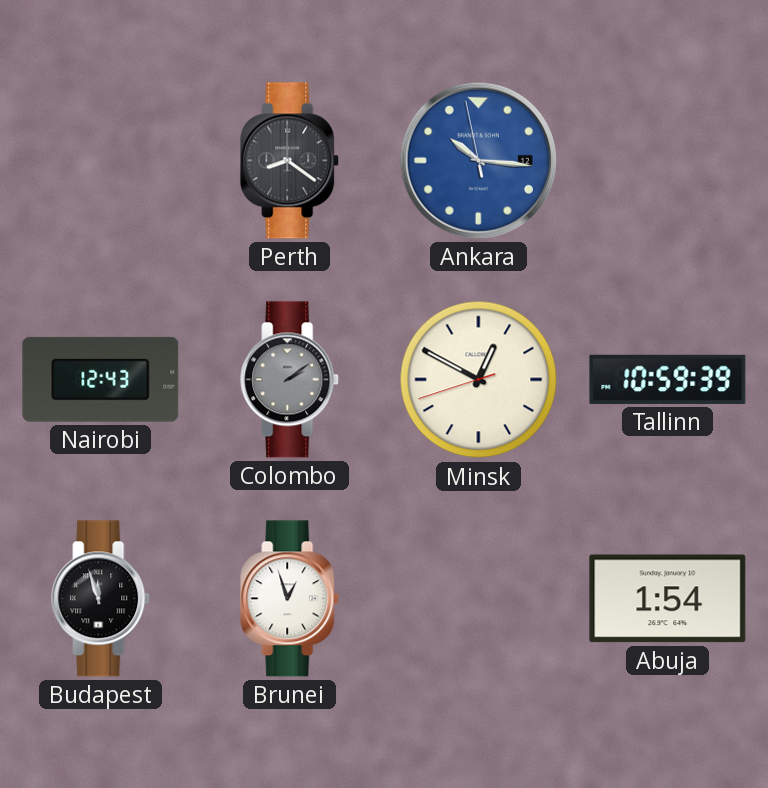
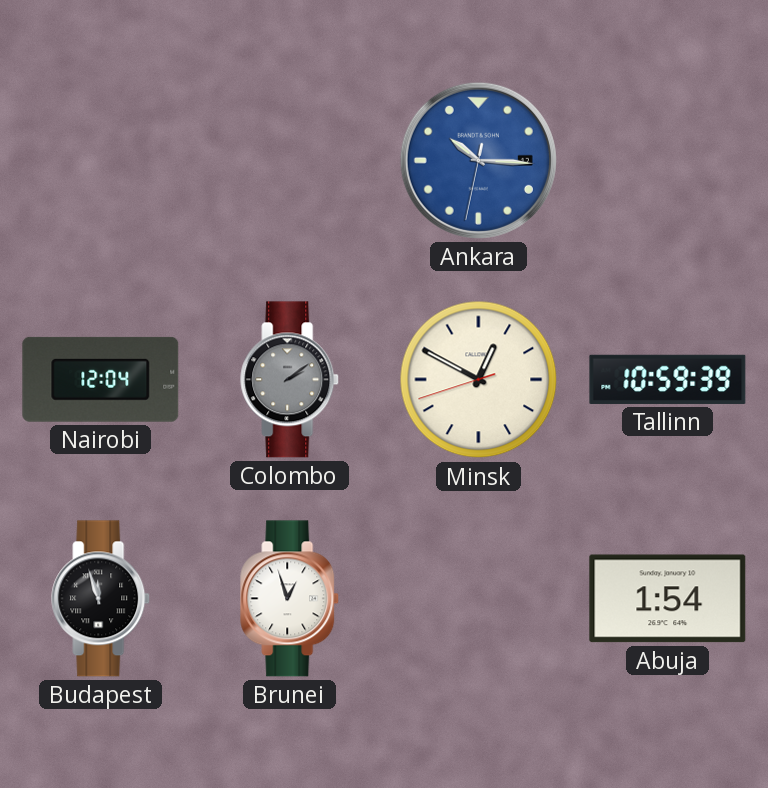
Perth: 8:21 -> none (290, 161)
Ankara: 10:15:58 -> 10:15:32 (478, 160)
Nairobi: 12:43 -> 12:04 (101, 379)
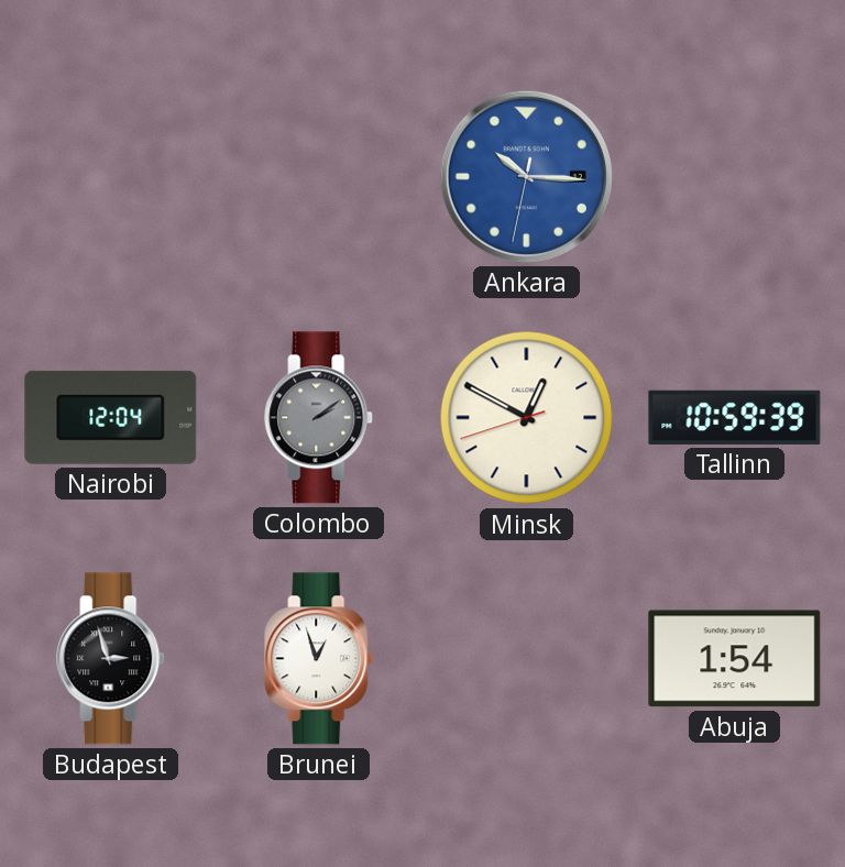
Budapest: 11:57 -> 2:57 (111, 659)
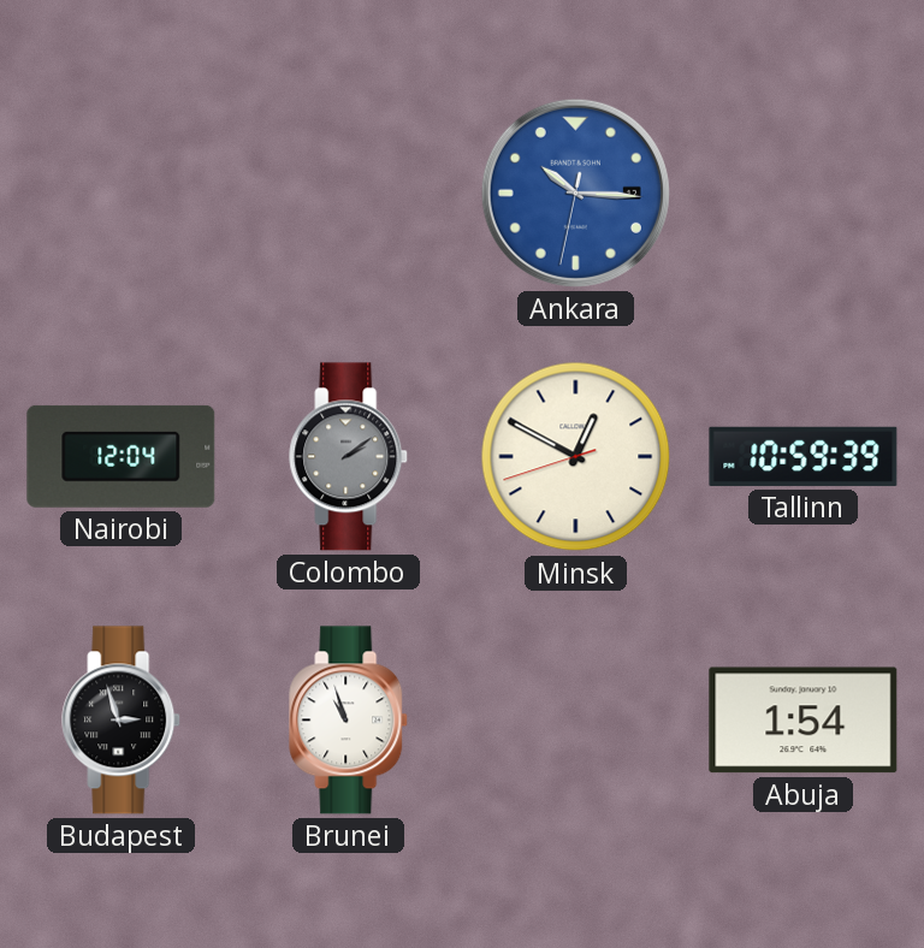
Brunei: 12:57 -> 10:57 (349, 721)
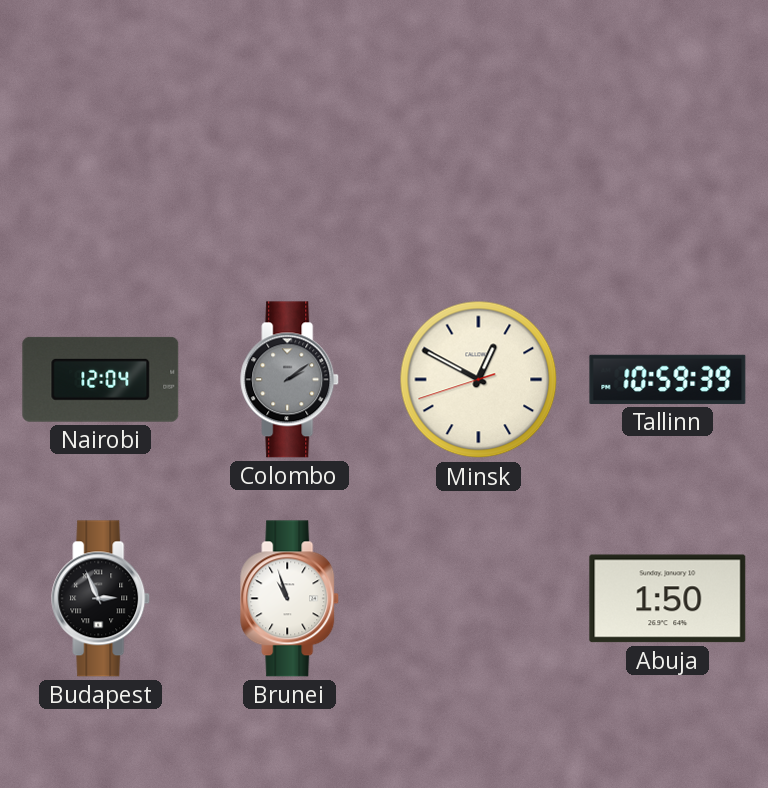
Ankara: 10:15 -> none (575, 192)
Budapest: 2:57 -> 2:56 (101, 599)
Abuja: 1:54 -> 1:50 (668, 599)
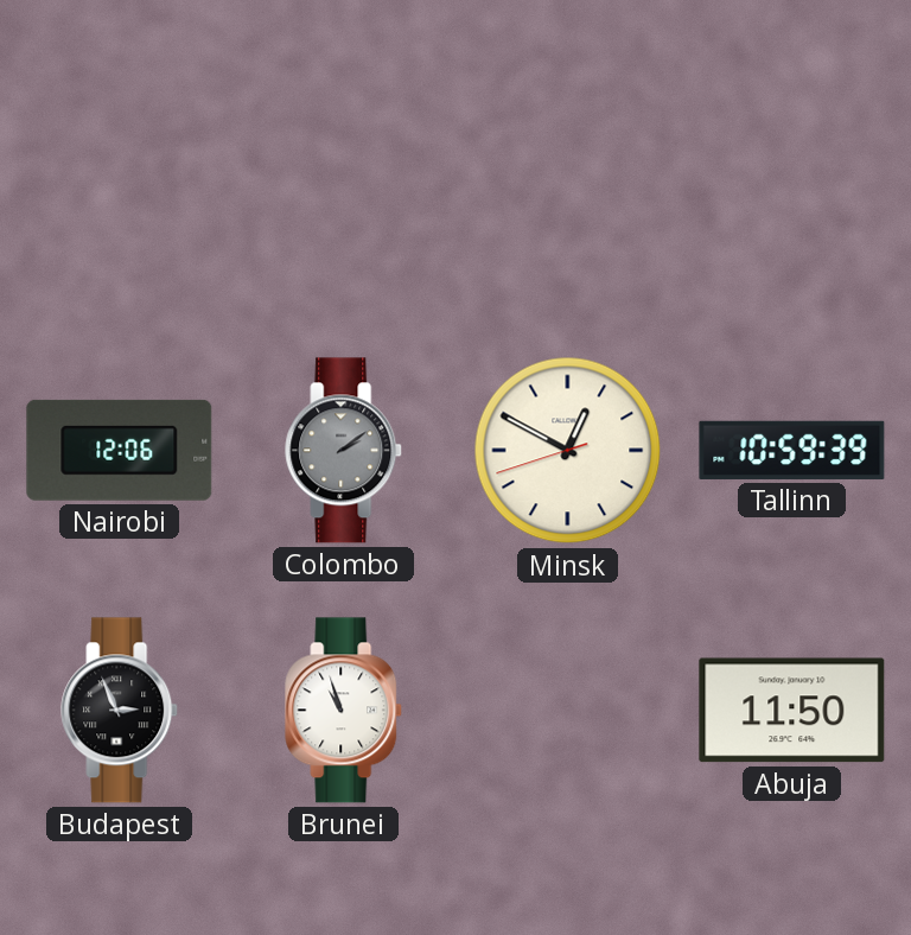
Nairobi: 12:04 -> 12:06 (120, 450)
Abuja: 1:50 -> 11:50 (792, 711)
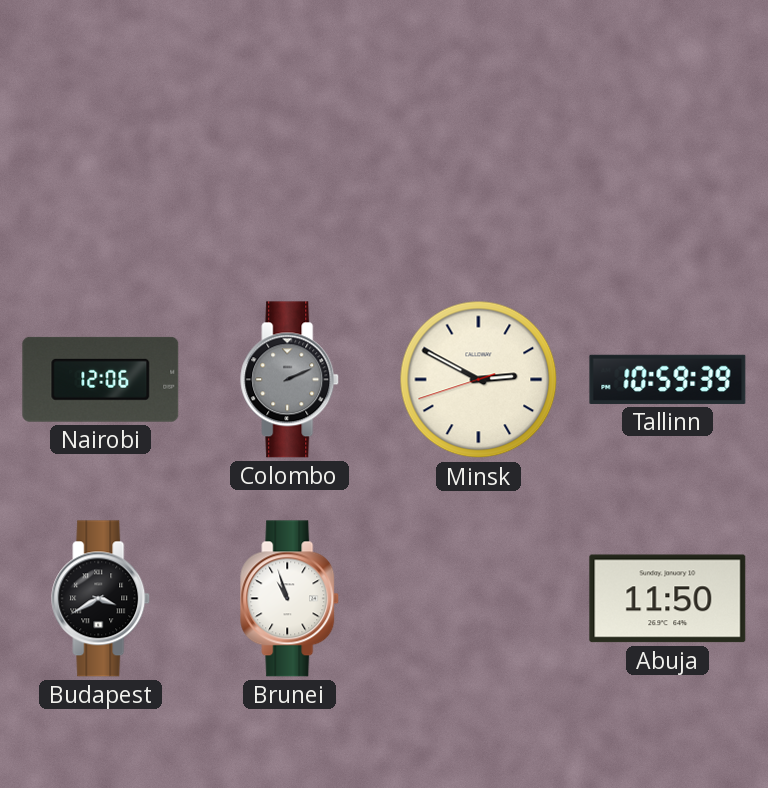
Colombo: 2:09 -> 2:11 (290, 380)
Minsk: 12:49 -> 2:49 (479, 380)
Budapest: 2:56 -> 3:40 (101, 599)
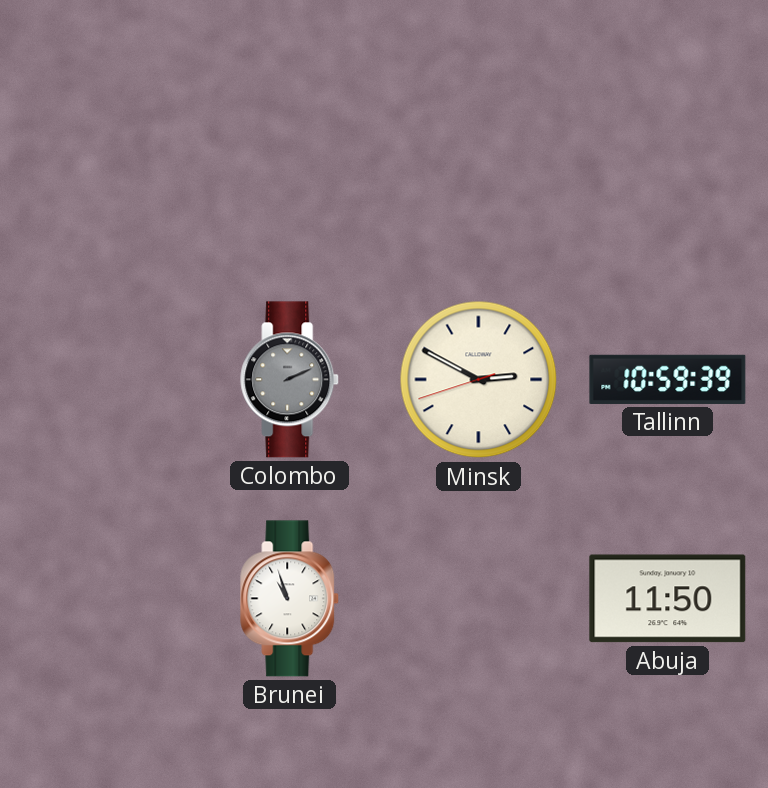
Nairobi: 12:06 -> none (101, 379)
Budapest: 3:40 -> none (101, 599)
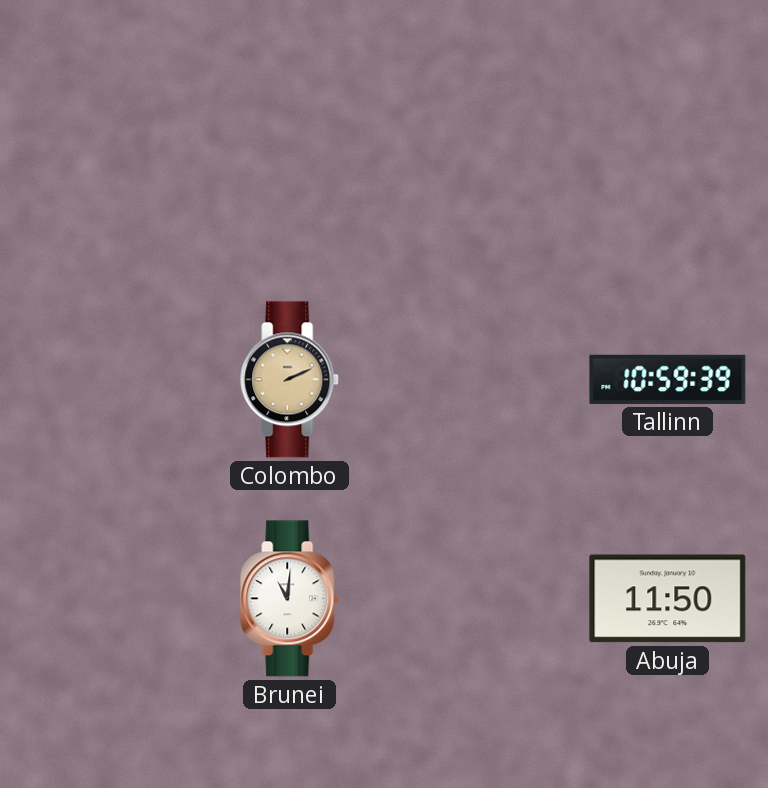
Colombo dial: grey -> champagne (290, 380)
Minsk: 2:49 -> none (479, 380)
Brunei: 10:57 -> 11:01 (290, 599)
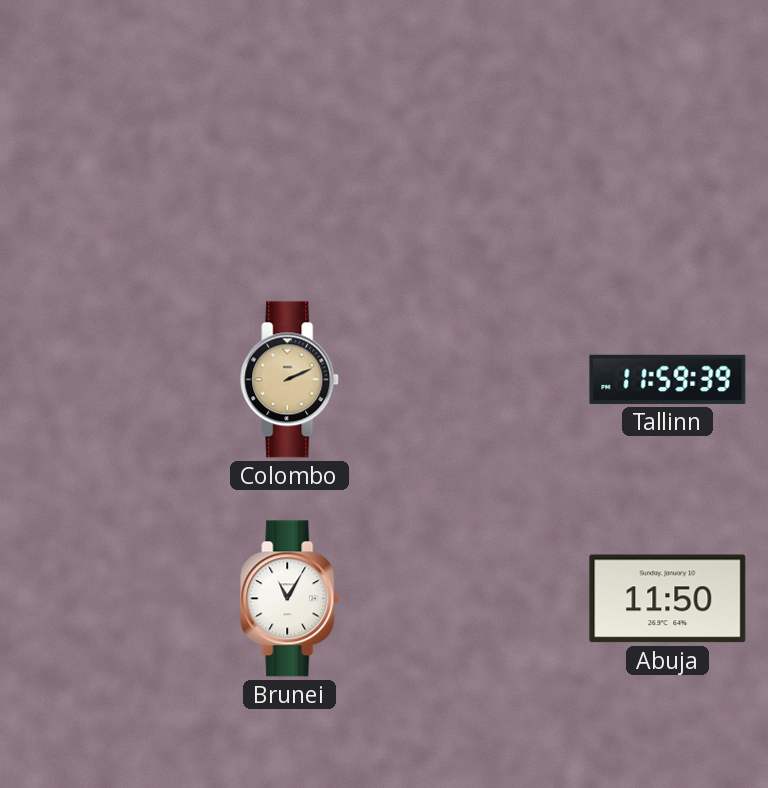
Tallinn: 10:59 -> 11:59 (668, 379)
Brunei: 11:01 -> 11:05 (290, 599)
